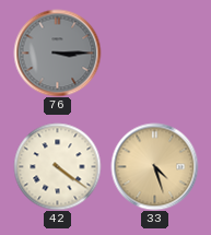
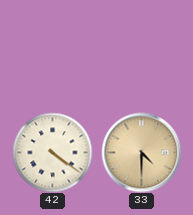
76: 3:15 -> none (57, 52)
33: 4:27 -> 4:30 (141, 152)
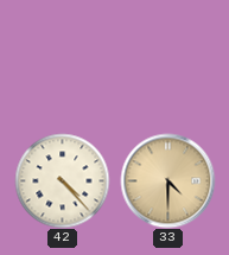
42: 4:21 -> 4:23 (62, 180)
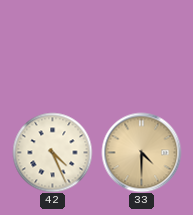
42: 4:23 -> 4:26 (52, 152)
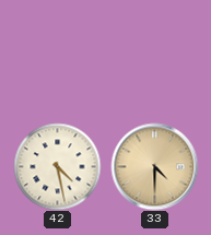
42: 4:26 -> 4:28 (57, 166)
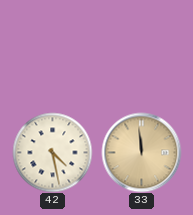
33: 4:30 -> 11:59 (141, 152)
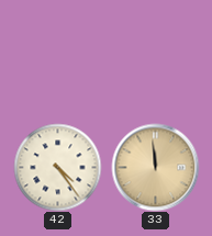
42: 4:28 -> 4:24 (57, 167)
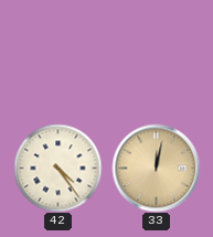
33: 11:59 -> 12:02 (156, 168)
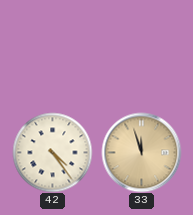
33: 12:02 -> 11:57 (141, 152)
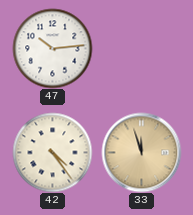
47: none -> 10:14 (52, 48)
